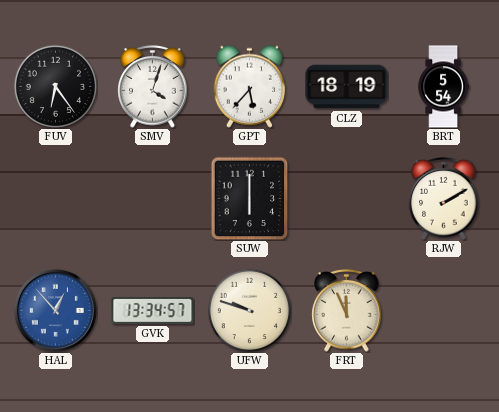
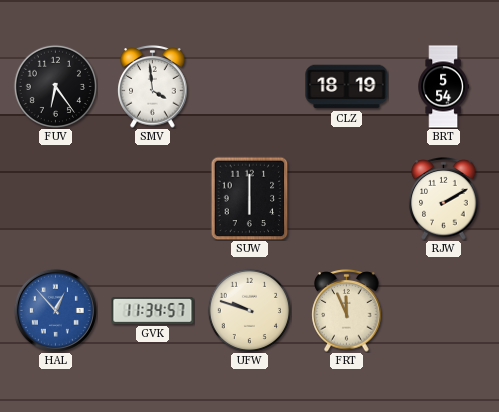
SMV: 4:03 -> 3:59 (153, 87)
GPT: 5:37 -> none (250, 86)
GVK: 13:34 -> 11:34 (153, 311)
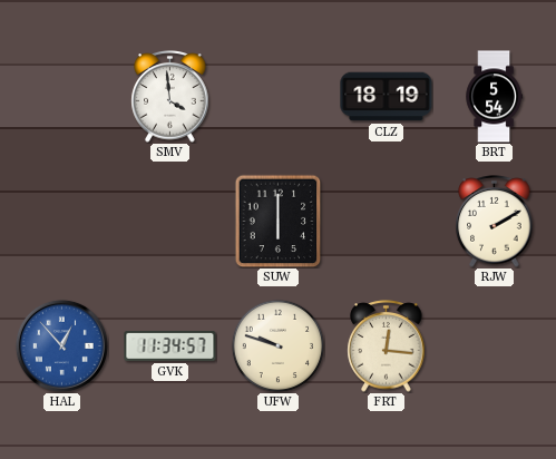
FUV: 6:24 -> none (55, 86)
FRT: 11:56 -> 12:16 (387, 346)
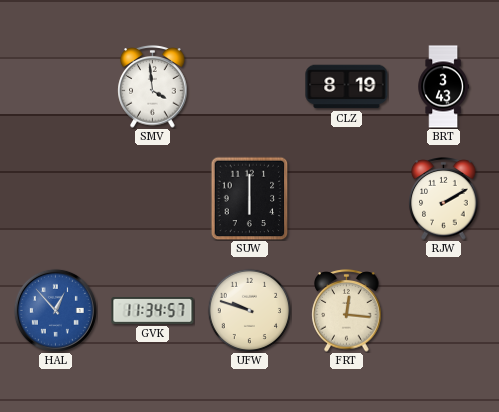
CLZ: 18:19 -> 8:19 (347, 87)
BRT: 5:54 -> 3:43 (444, 87)
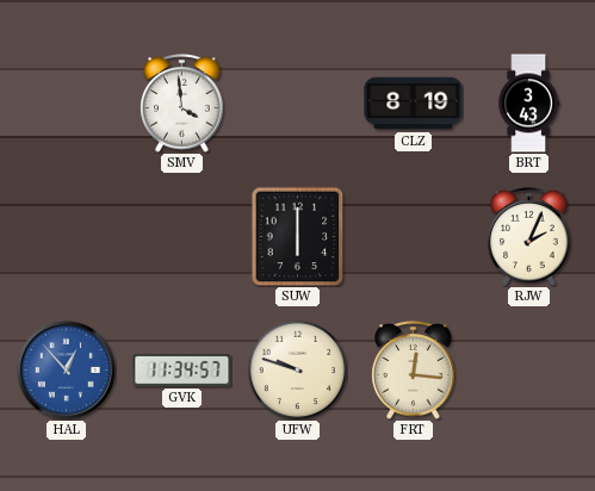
RJW: 2:10 -> 2:04 (529, 237)
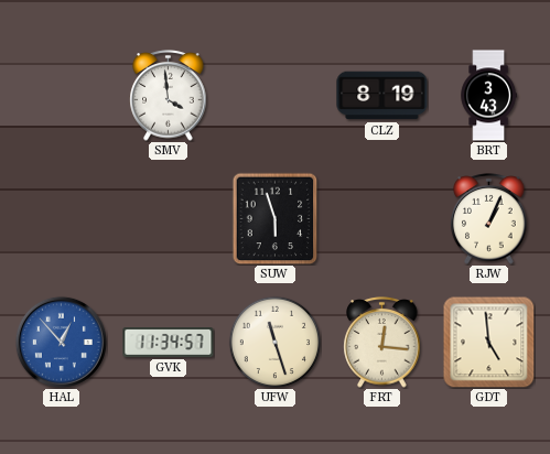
SUW: 6:00 -> 5:57 (276, 218)
RJW: 2:04 -> 1:04 (489, 219)
UFW: 9:48 -> 11:27 (274, 342)
GDT: none -> 4:59 (488, 342)
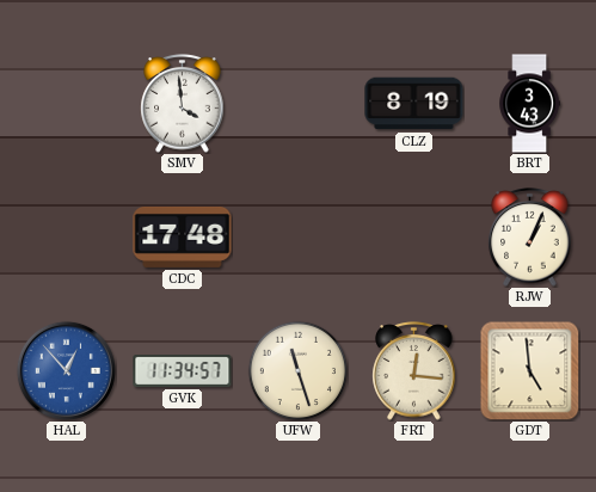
CDC: none -> 17:48 (183, 236)
SUW: 5:57 -> none (276, 218)
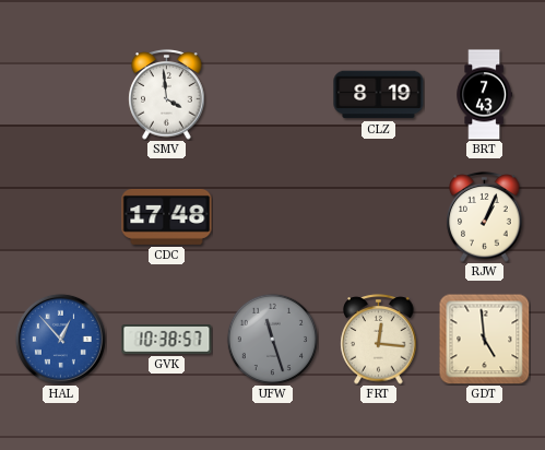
BRT: 3:43 -> 7:43 (485, 95)
GVK: 11:34 -> 10:38 (167, 340)
UFW dial: cream -> grey (272, 339)
